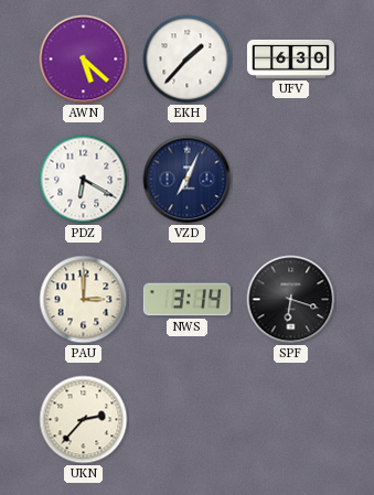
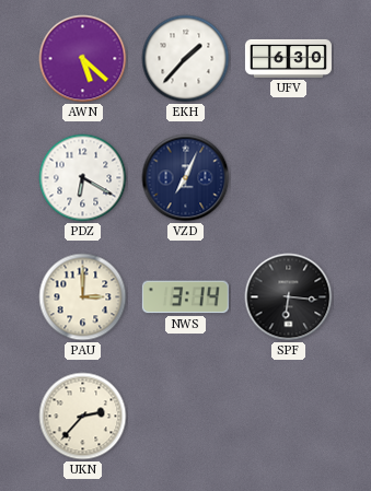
SPF: 6:18 -> 6:16 (289, 297)
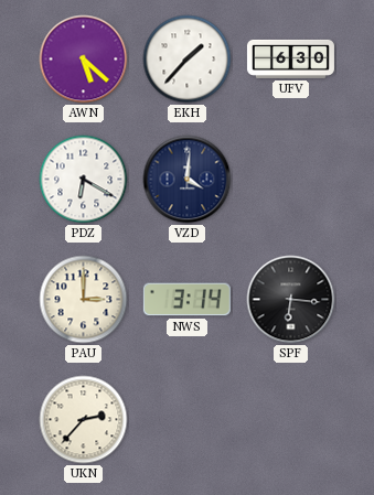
VZD: 7:04 -> 4:01 (188, 180)
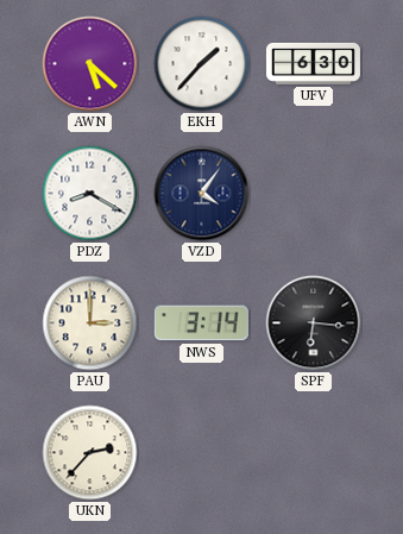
PDZ: 6:20 -> 8:20 (90, 194)
VZD: 4:01 -> 4:06 (202, 194)
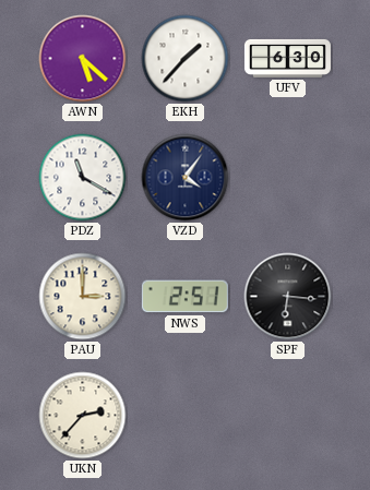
PDZ: 8:20 -> 11:20 (83, 178)
NWS: 3:14 -> 2:51 (184, 297)
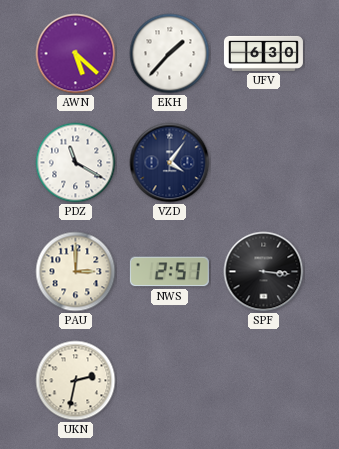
SPF: 6:16 -> 3:16 (264, 272)
UKN: 2:37 -> 2:32 (76, 381)
